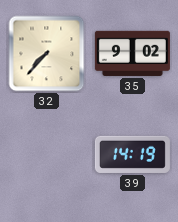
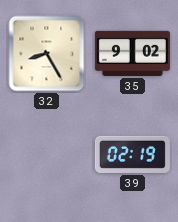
32: 7:37 -> 8:25 (47, 54)
39: 14:19 -> 02:19 (132, 154)
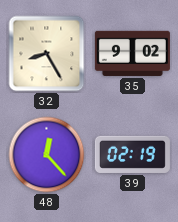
48: none -> 12:23 (47, 155)
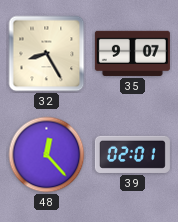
35: 9:02 -> 9:07 (132, 53)
39: 02:19 -> 02:01 (132, 154)
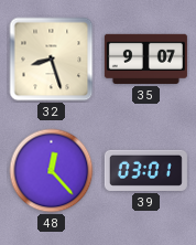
32: 8:25 -> 8:27 (52, 60)
39: 02:01 -> 03:01 (145, 170)
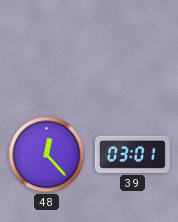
32: 8:27 -> none (52, 60)
35: 9:07 -> none (145, 58)
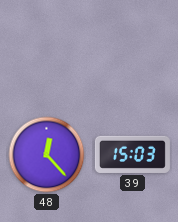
39: 03:01 -> 15:03 (132, 154)
